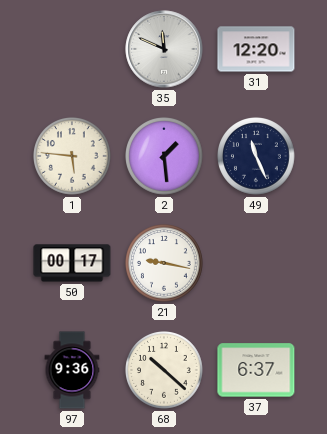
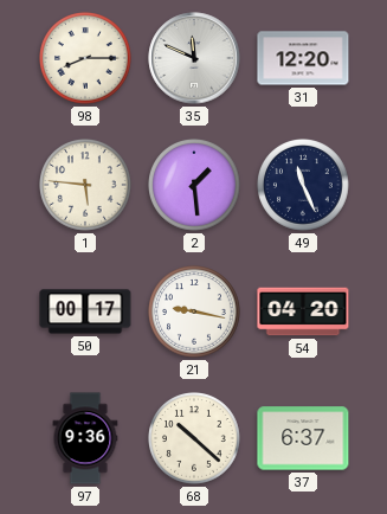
98: none -> 8:15 (86, 59)
54: none -> 04:20 (303, 311)
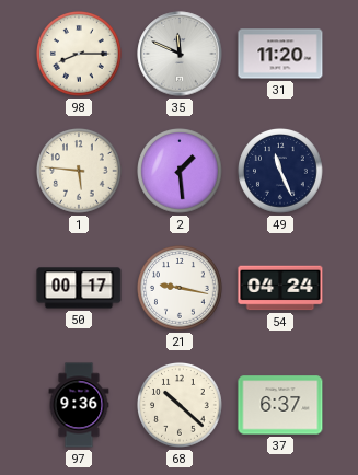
31: 12:20 -> 11:20 (280, 54)
54: 04:20 -> 04:24 (280, 288)
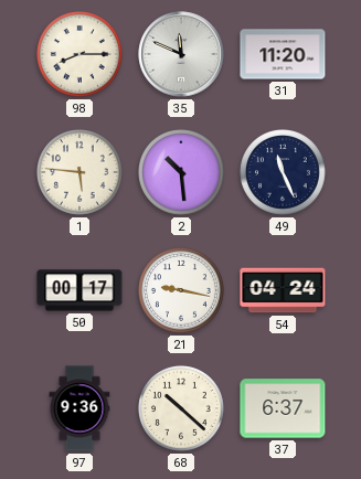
2: 1:29 -> 10:29 (182, 173)
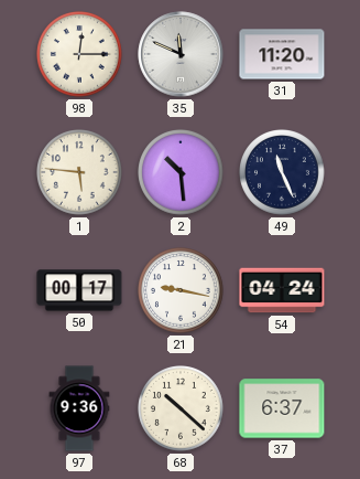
98: 8:15 -> 12:15 (80, 55)
